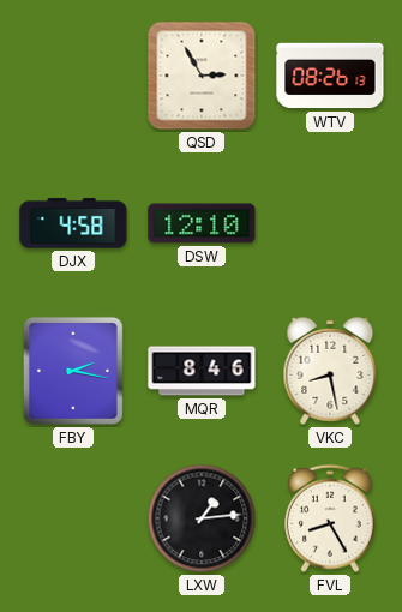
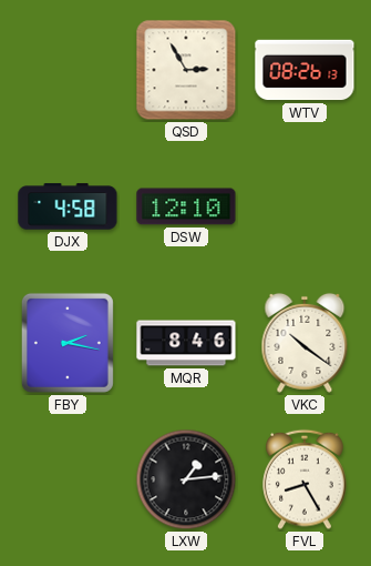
VKC: 8:28 -> 10:21 (305, 343)
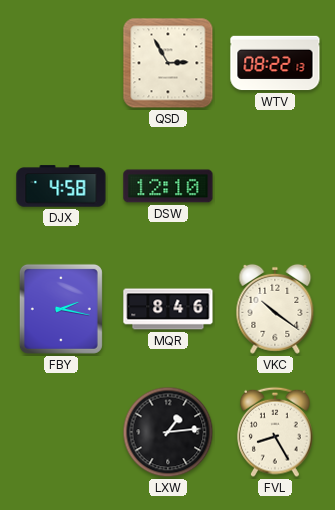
WTV: 08:26 -> 08:22 (275, 63)
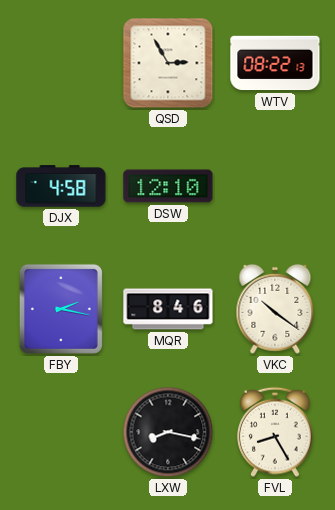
LXW: 1:14 -> 8:17 (168, 432)
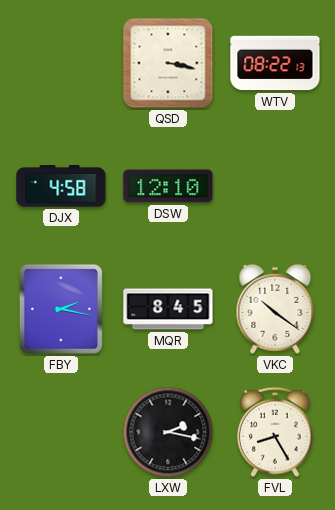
QSD: 2:55 -> 3:17 (168, 63)
MQR: 8:46 -> 8:45 (168, 309)
LXW: 8:17 -> 2:17 (168, 432)
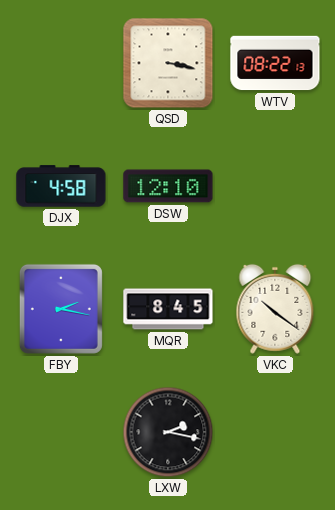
FVL: 8:25 -> none (275, 432)
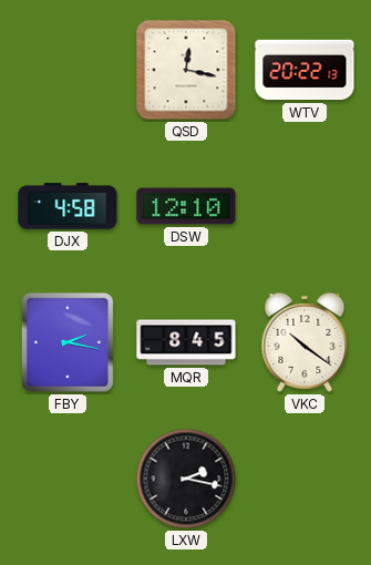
QSD: 3:17 -> 12:17 (186, 70)
WTV: 08:22 -> 20:22 (305, 70)
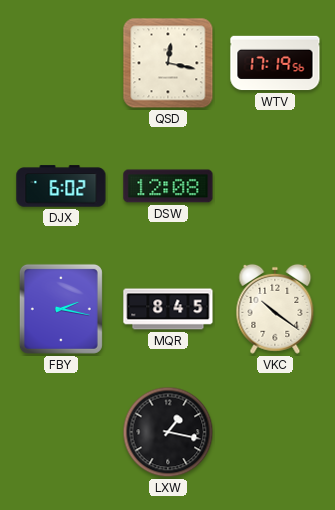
WTV: 20:22 -> 17:19 (275, 63)
DJX: 4:58 -> 6:02 (61, 186)
DSW: 12:10 -> 12:08 (168, 186)
LXW: 2:17 -> 1:17 (168, 432)
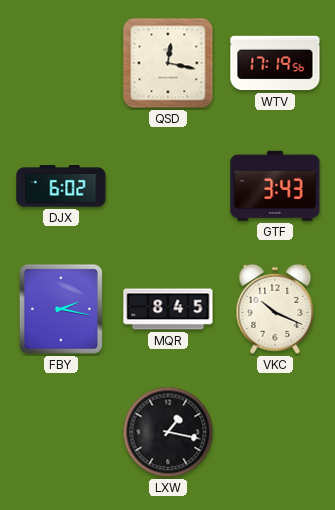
DSW: 12:08 -> none (168, 186)
GTF: none -> 3:43 (275, 186)
VKC: 10:21 -> 10:19 (275, 309)
